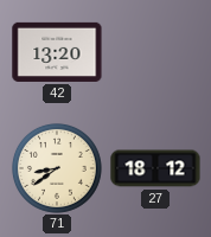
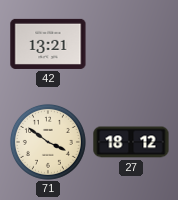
42: 13:20 -> 13:21 (48, 44)
71: 8:39 -> 3:51 (48, 142)
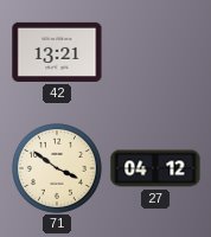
27: 18:12 -> 04:12 (155, 168)
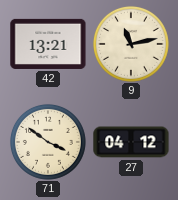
9: none -> 11:13 (131, 44)
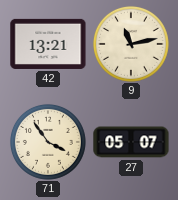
71: 3:51 -> 3:54 (48, 142)
27: 04:12 -> 05:07 (131, 142)
